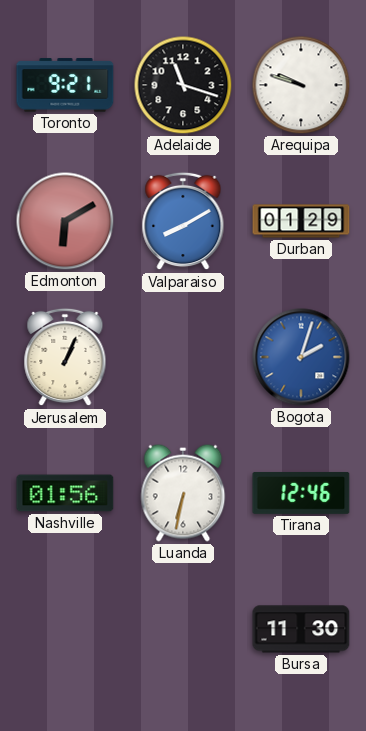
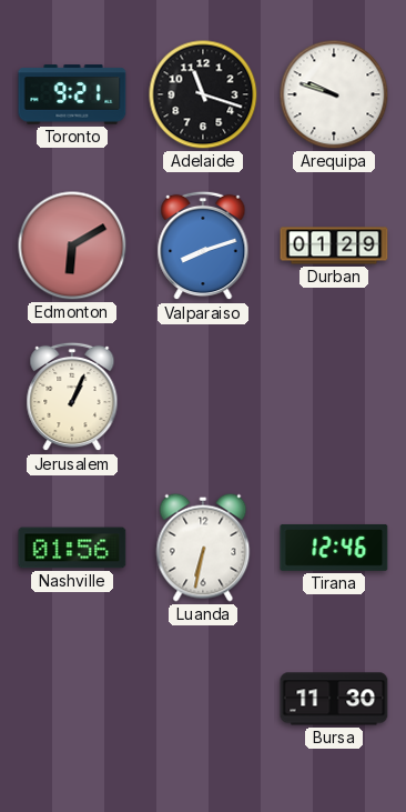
Valparaiso: 8:10 -> 8:12 (203, 245)
Bogota: 2:03 -> none (301, 357)
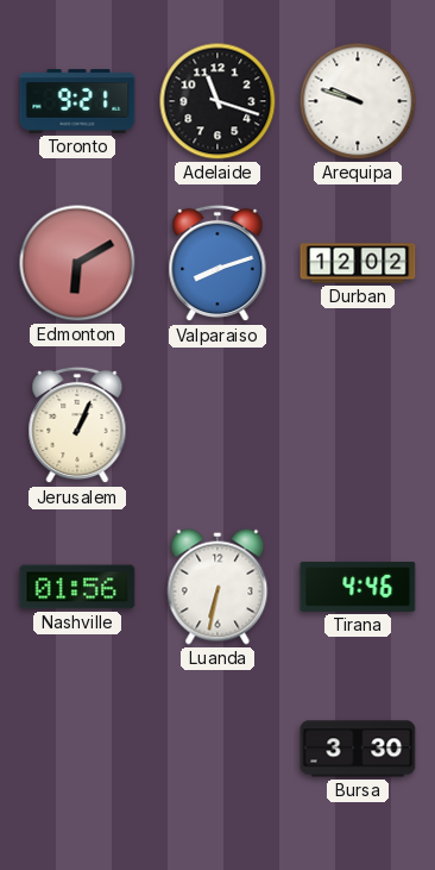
Durban: 01:29 -> 12:02 (358, 263)
Tirana: 12:46 -> 4:46 (358, 587)
Bursa: 11:30 -> 3:30 (358, 749)
